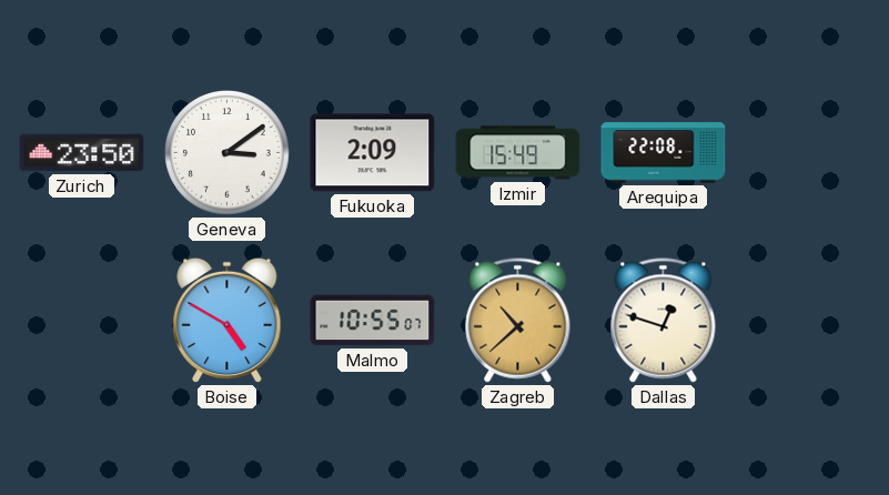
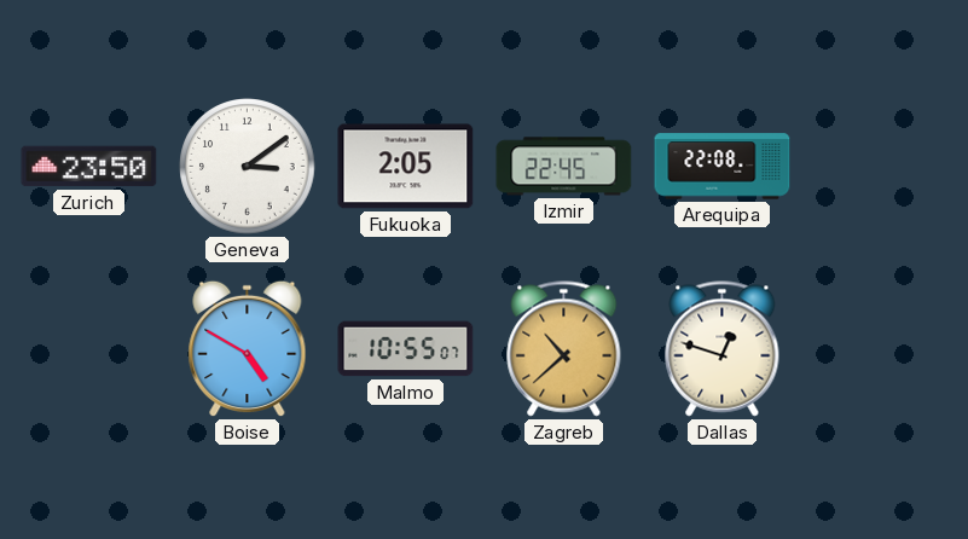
Fukuoka: 2:09 -> 2:05 (406, 167)
Izmir: 15:49 -> 22:45 (564, 167)
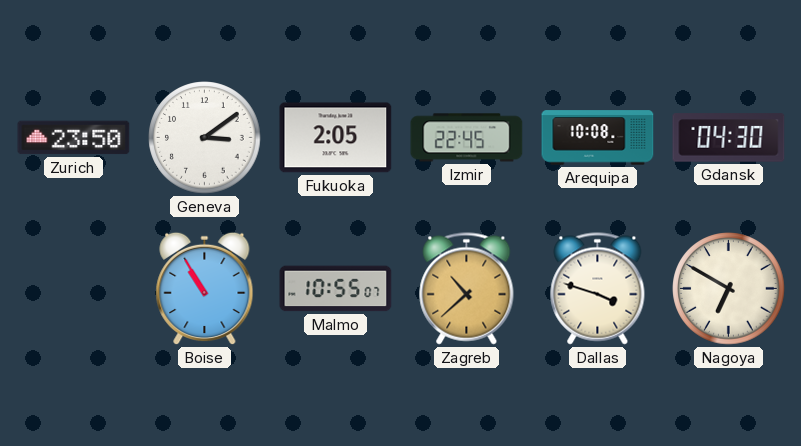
Arequipa: 22:08 -> 10:08 (598, 138)
Gdansk: none -> 04:30 (729, 138)
Boise: 4:50 -> 10:55 (205, 289)
Dallas: 12:48 -> 3:48 (598, 289)
Nagoya: none -> 6:50 (729, 289)
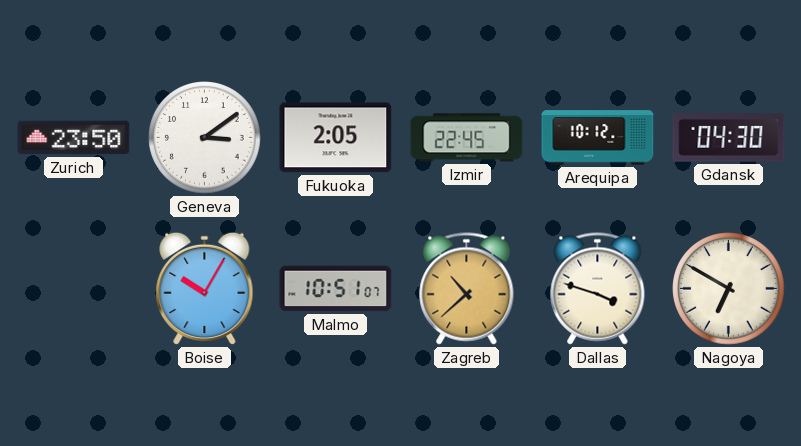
Arequipa: 10:08 -> 10:12 (598, 138)
Boise: 10:55 -> 10:05 (205, 289)
Malmo: 10:55 -> 10:51 (336, 289)
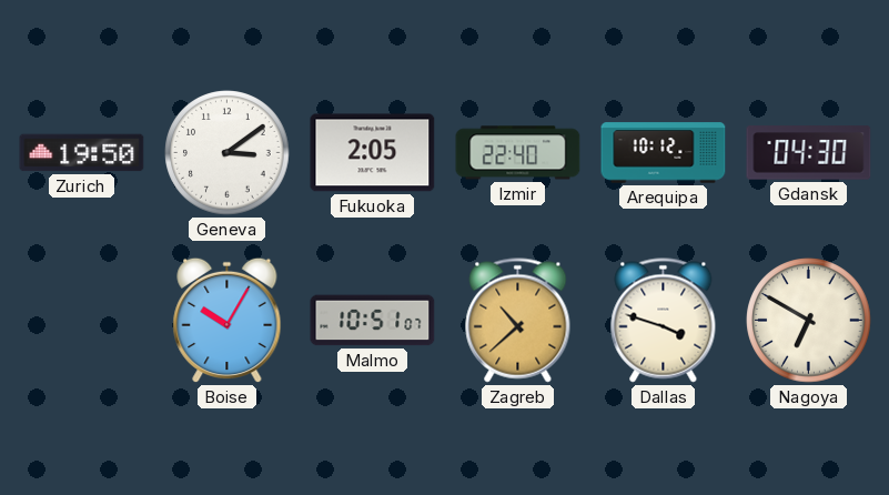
Zurich: 23:50 -> 19:50 (82, 153)
Izmir: 22:45 -> 22:40 (518, 153)
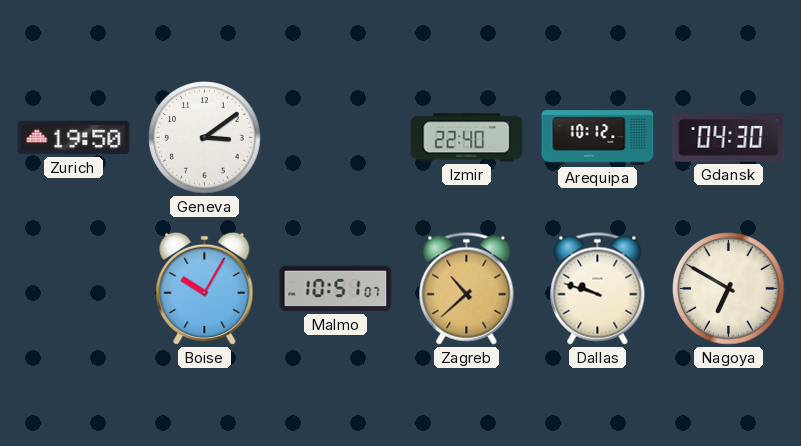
Fukuoka: 2:05 -> none (373, 153)
Dallas: 3:48 -> 9:48 (598, 289)
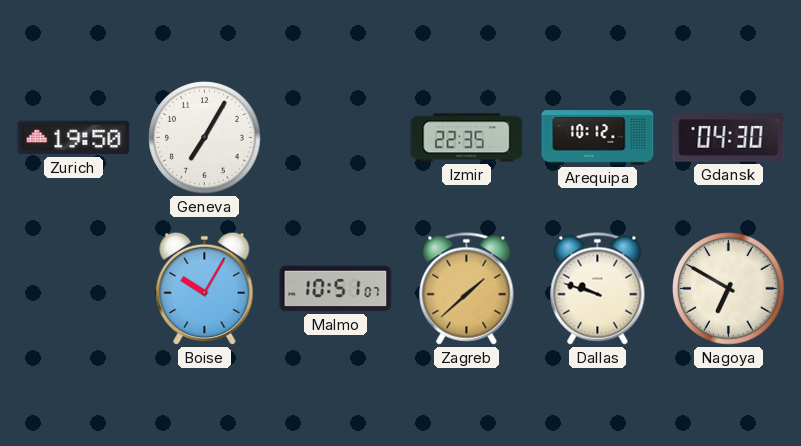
Geneva: 3:09 -> 7:05 (205, 138)
Izmir: 22:40 -> 22:35 (467, 138)
Zagreb: 10:38 -> 1:38 (467, 289)
